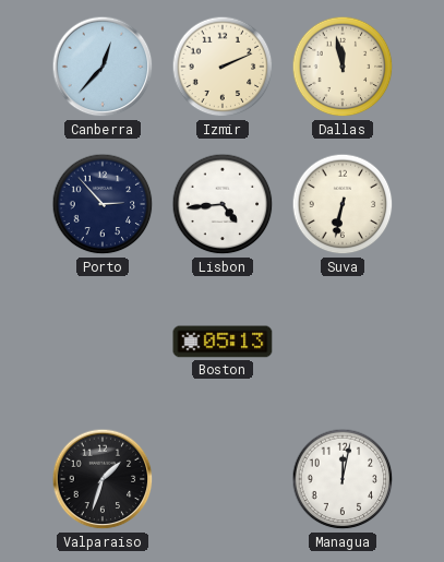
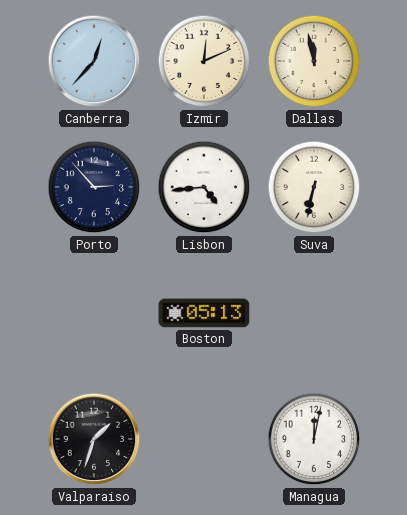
Izmir: 2:11 -> 12:11 (204, 61)
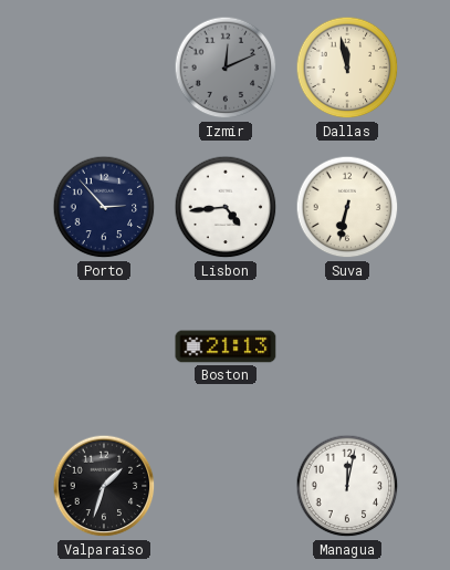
Canberra: 12:37 -> none (94, 61)
Izmir dial: cream -> grey (226, 68)
Boston: 05:13 -> 21:13 (226, 346)
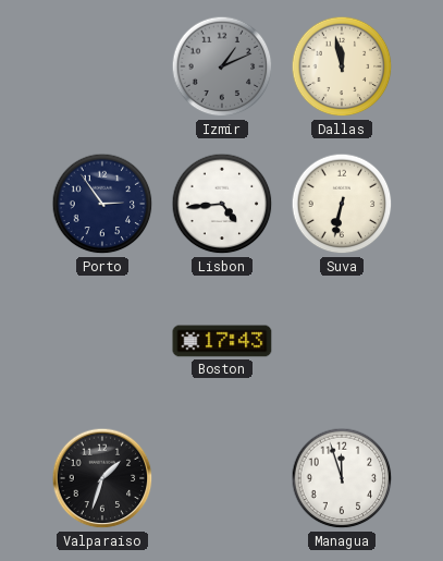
Izmir: 12:11 -> 1:11 (222, 66)
Porto: 2:53 -> 2:54 (102, 204)
Boston: 21:13 -> 17:43 (222, 341)
Managua: 12:02 -> 11:57 (342, 478)
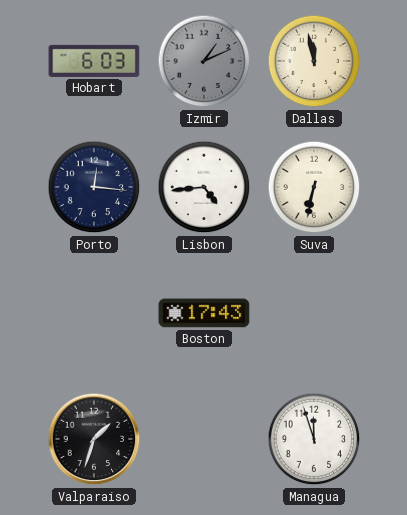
Hobart: none -> 6:03 (94, 61)
Porto: 2:54 -> 12:16 (94, 187)
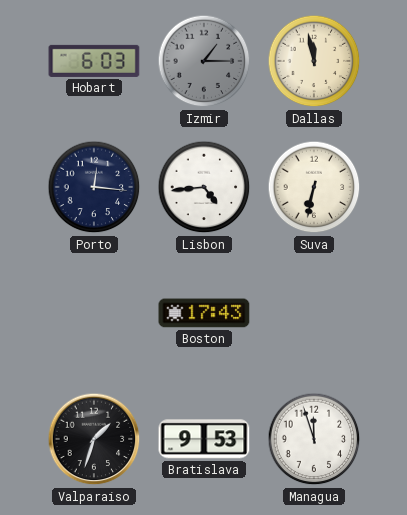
Izmir: 1:11 -> 1:15 (204, 61)
Bratislava: none -> 9:53 (204, 439)
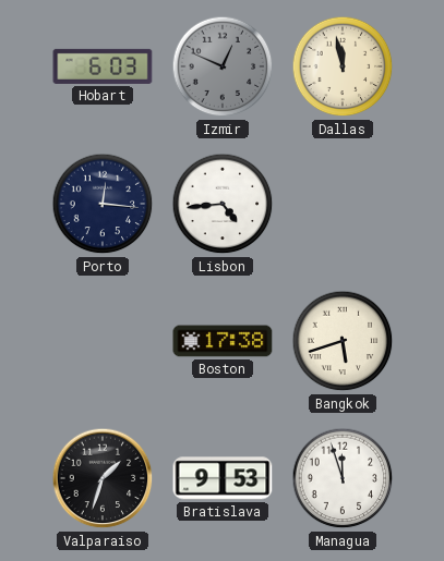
Izmir: 1:15 -> 12:49 (223, 66)
Suva: 6:32 -> none (314, 187)
Boston: 17:43 -> 17:38 (223, 341)
Bangkok: none -> 5:42 (343, 341)
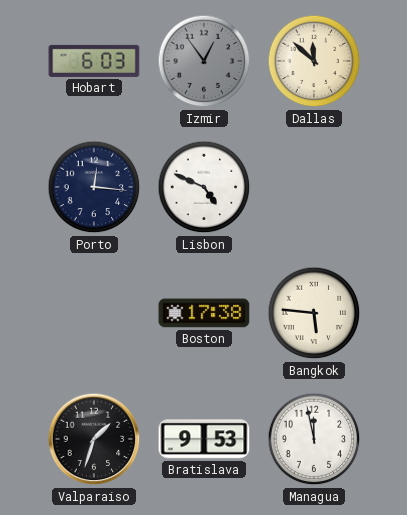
Izmir: 12:49 -> 12:54 (204, 61)
Dallas: 11:58 -> 11:52 (314, 61)
Lisbon: 4:44 -> 4:49 (204, 187)
Bangkok: 5:42 -> 5:46 (314, 313)
Managua: 11:57 -> 11:58 (314, 439)
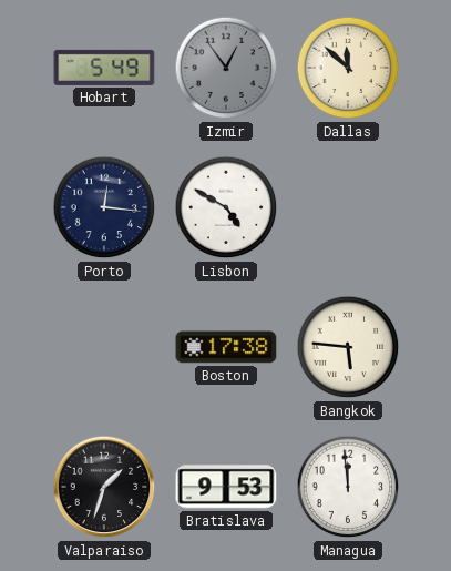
Hobart: 6:03 -> 5:49 (104, 68)
Lisbon: 4:49 -> 4:50 (226, 207)
Managua: 11:58 -> 11:59 (348, 487)
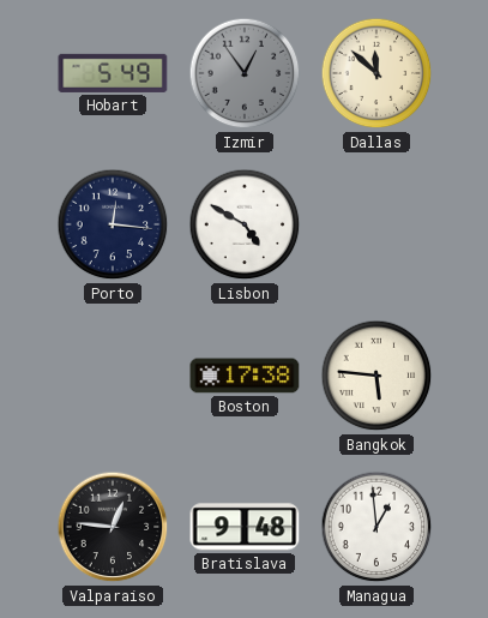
Valparaiso: 1:33 -> 12:46 (113, 527)
Bratislava: 9:53 -> 9:48 (245, 527)
Managua: 11:59 -> 12:59 (376, 527)
